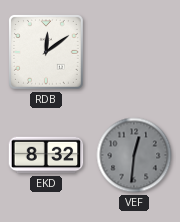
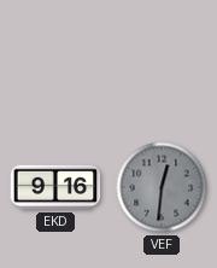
RDB: 12:09 -> none (47, 53)
EKD: 8:32 -> 9:16 (55, 187)
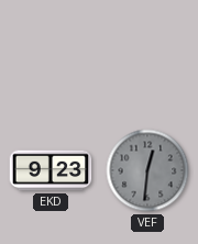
EKD: 9:16 -> 9:23 (51, 170)
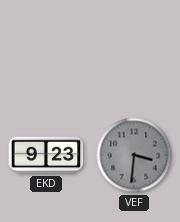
VEF: 12:31 -> 3:31 (134, 155)
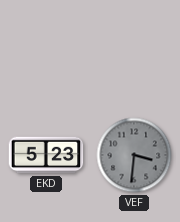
EKD: 9:23 -> 5:23 (46, 155)
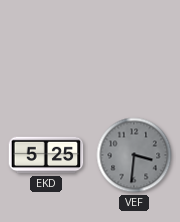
EKD: 5:23 -> 5:25 (46, 155)
